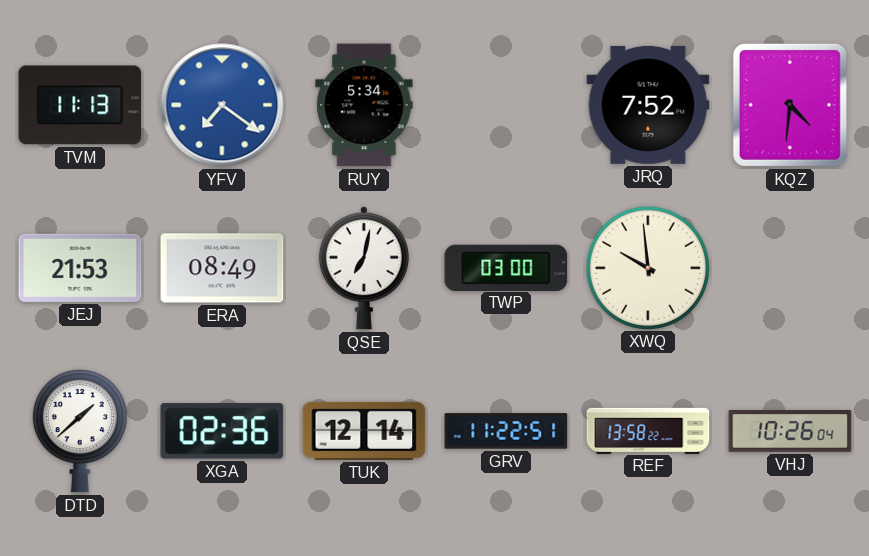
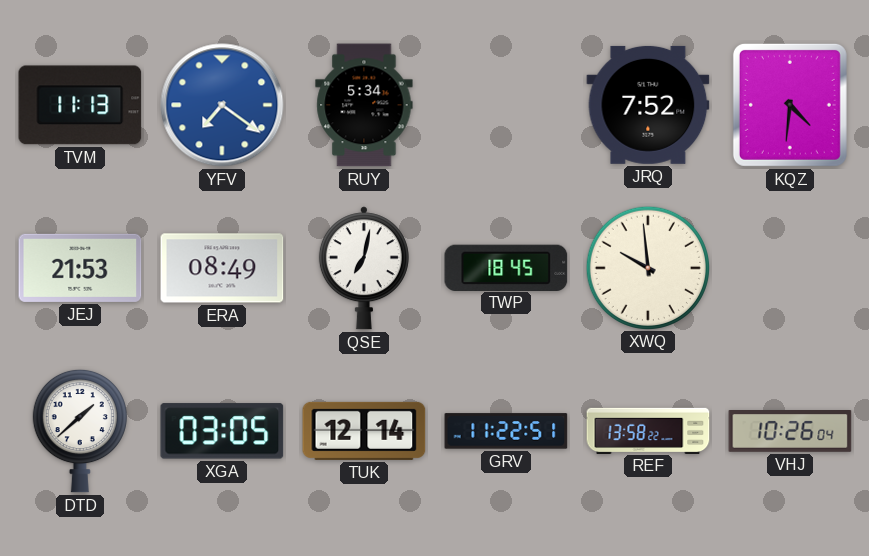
TWP: 03:00 -> 18:45 (506, 267)
XGA: 02:36 -> 03:05 (222, 431)
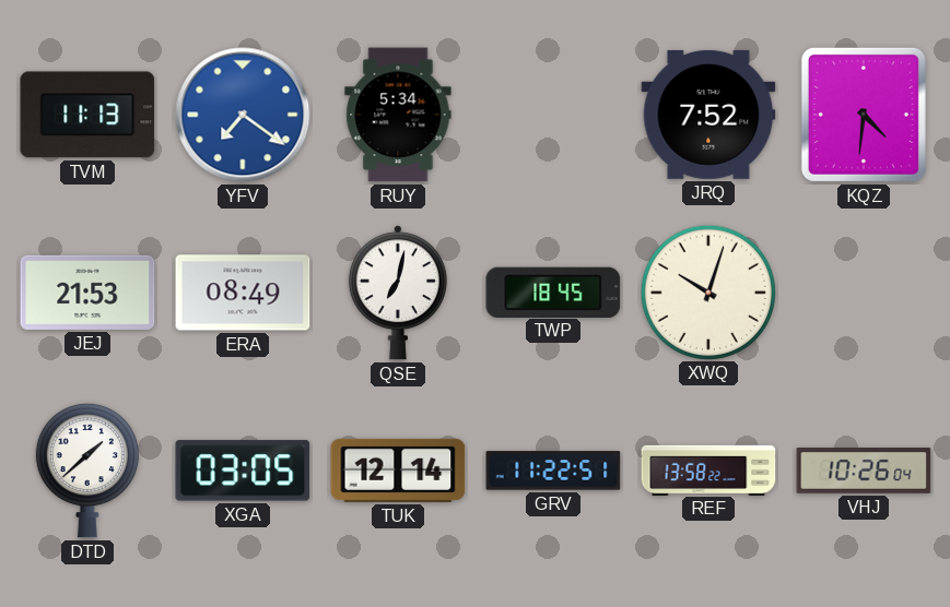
XWQ: 9:59 -> 10:03 (707, 291)
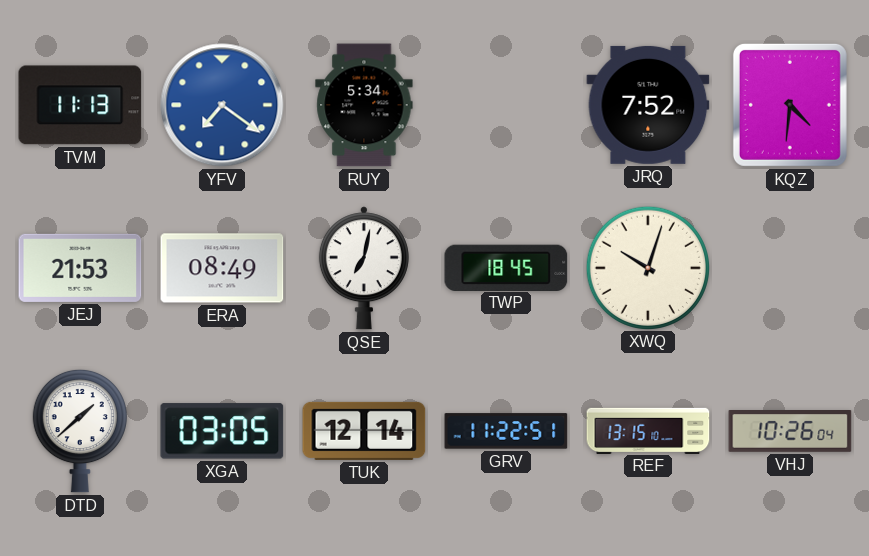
REF: 13:58 -> 13:15 (648, 430)
